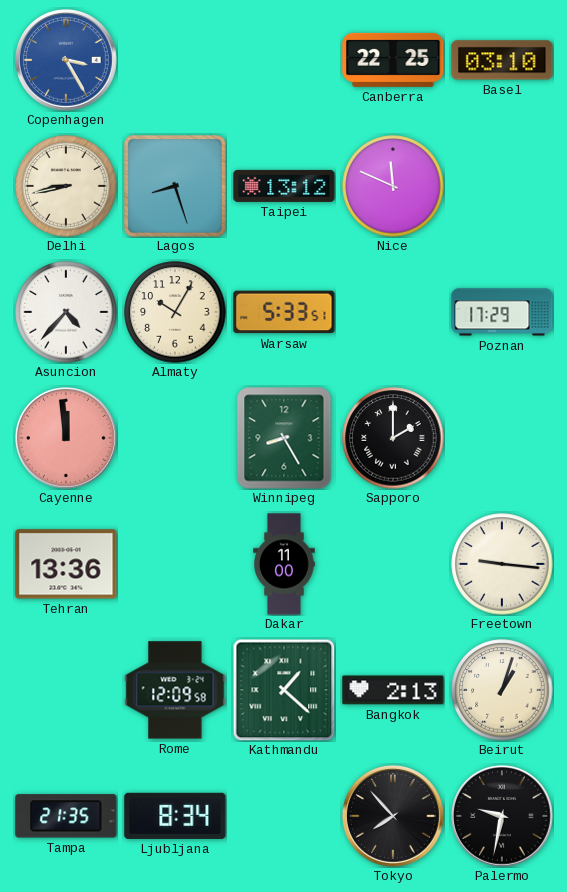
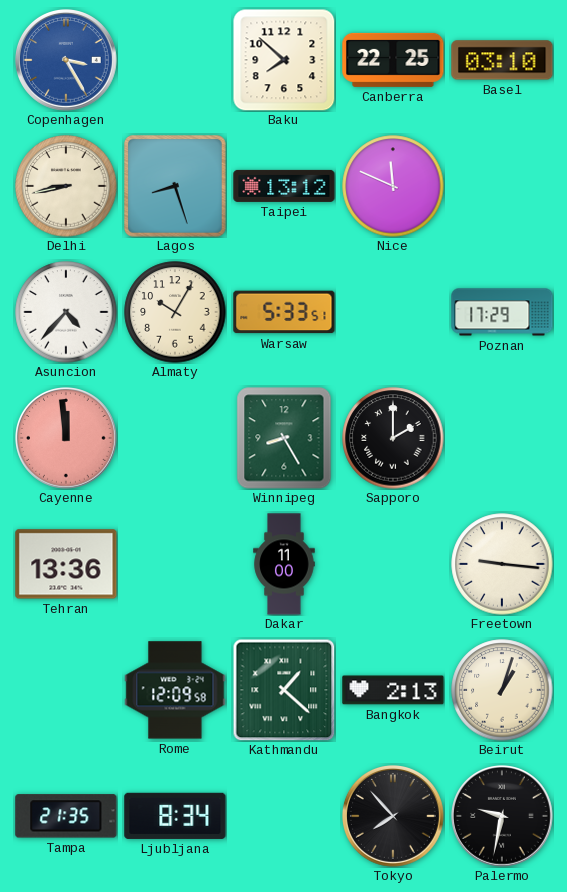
Baku: none -> 7:52 (284, 60)
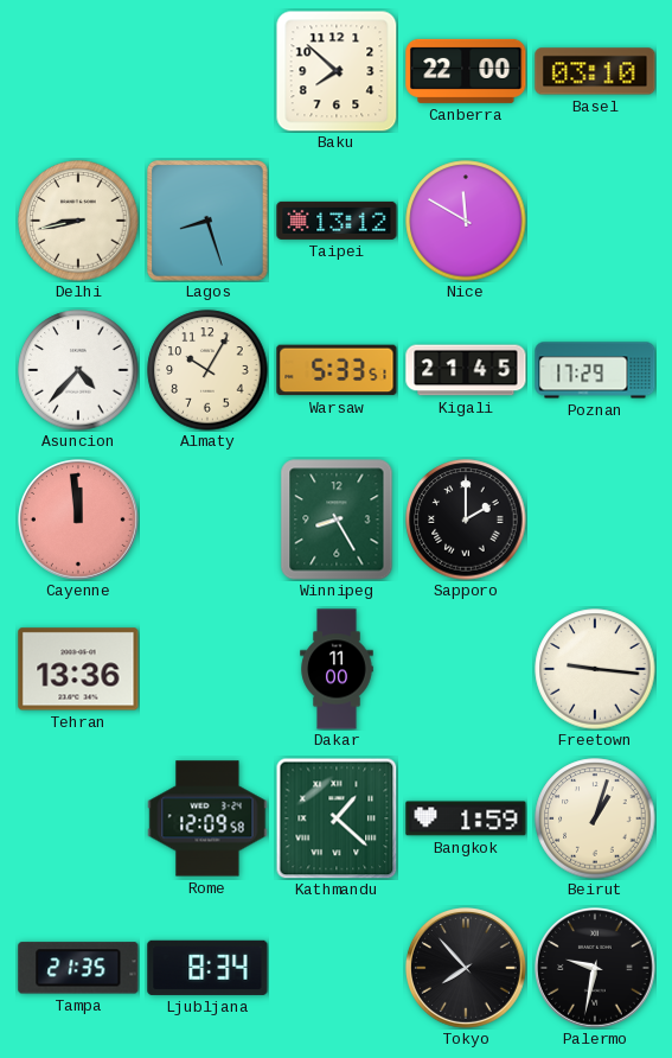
Copenhagen: 3:25 -> none (67, 61)
Canberra: 22:25 -> 22:00 (466, 71)
Nice: 11:49 -> 11:50 (466, 221)
Kigali: none -> 21:45 (466, 370)
Bangkok: 2:13 -> 1:59 (466, 818)
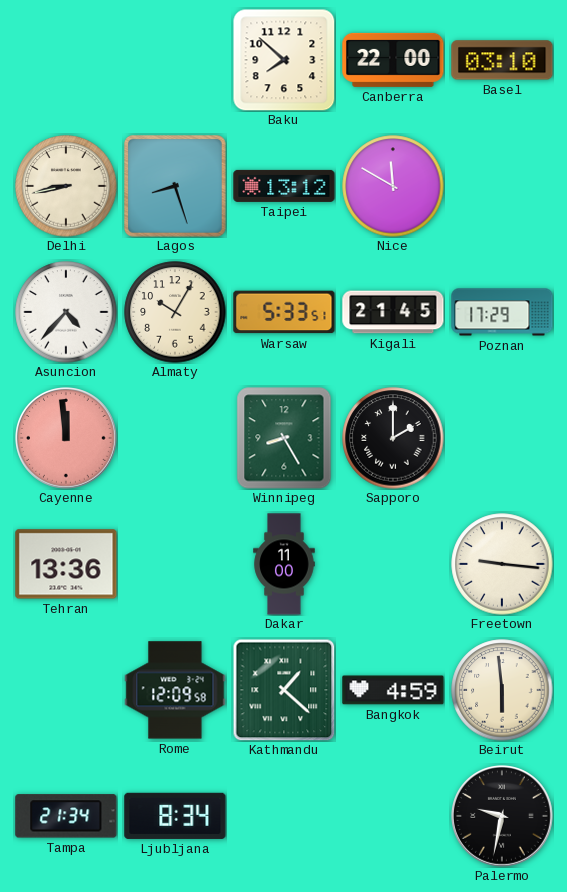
Bangkok: 1:59 -> 4:59 (393, 690)
Beirut: 1:03 -> 5:59 (502, 690)
Tampa: 21:35 -> 21:34 (66, 816)
Tokyo: 7:53 -> none (467, 969)
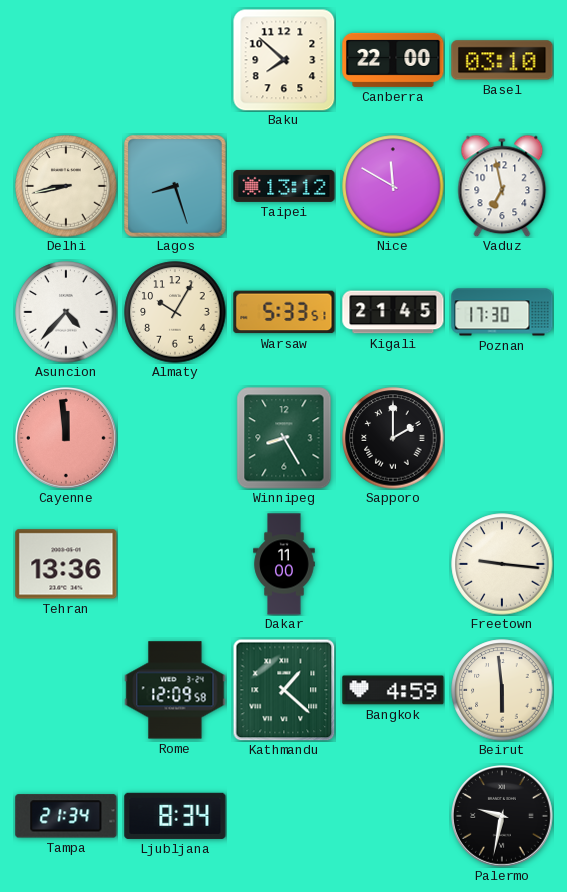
Vaduz: none -> 6:58 (502, 186)
Poznan: 17:29 -> 17:30 (502, 312)
